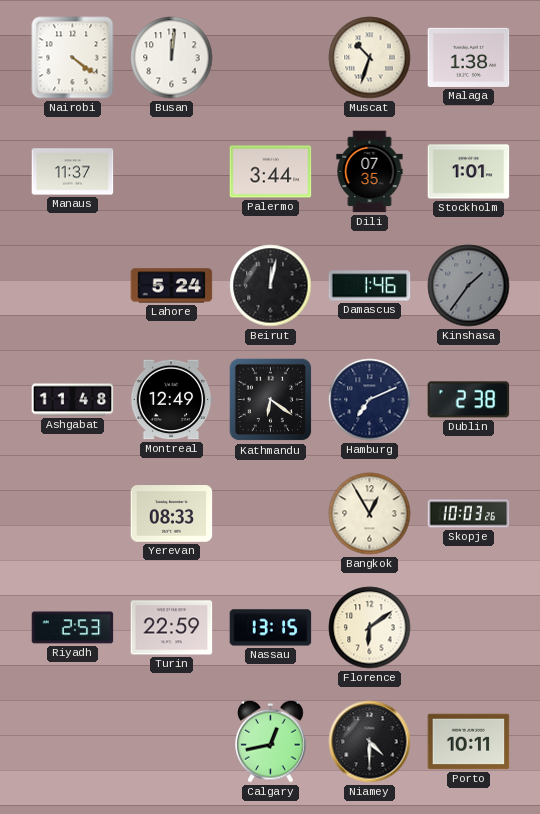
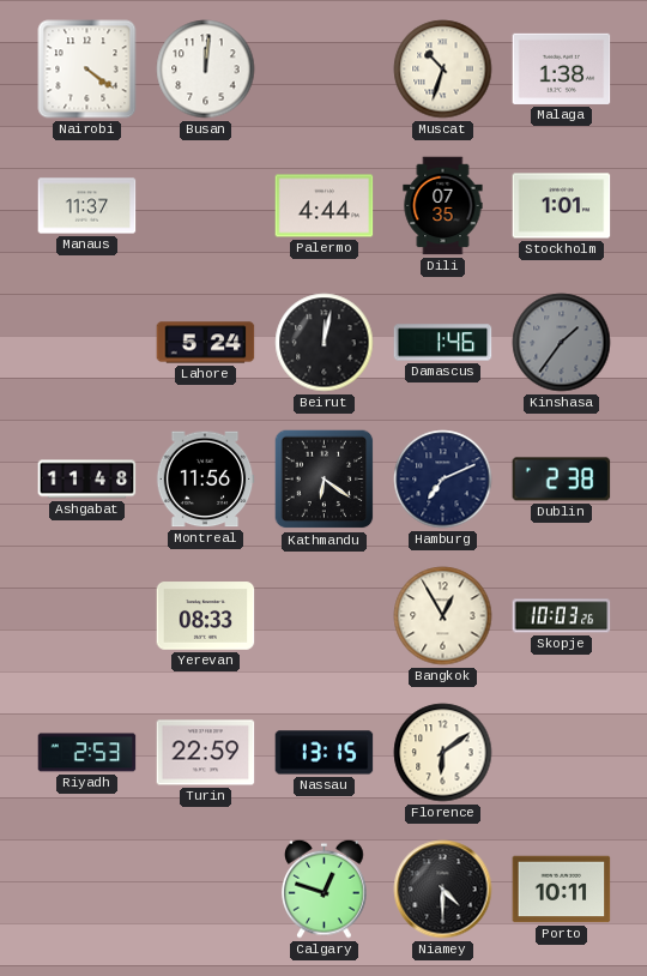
Palermo: 3:44 -> 4:44 (325, 206)
Montreal: 12:49 -> 11:56 (205, 480)
Calgary: 12:43 -> 12:48 (325, 888)
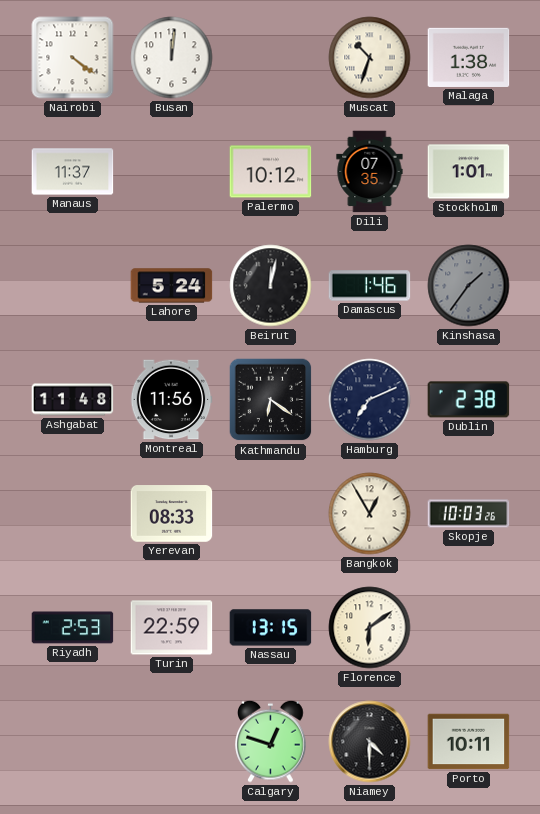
Palermo: 4:44 -> 10:12 (271, 172)
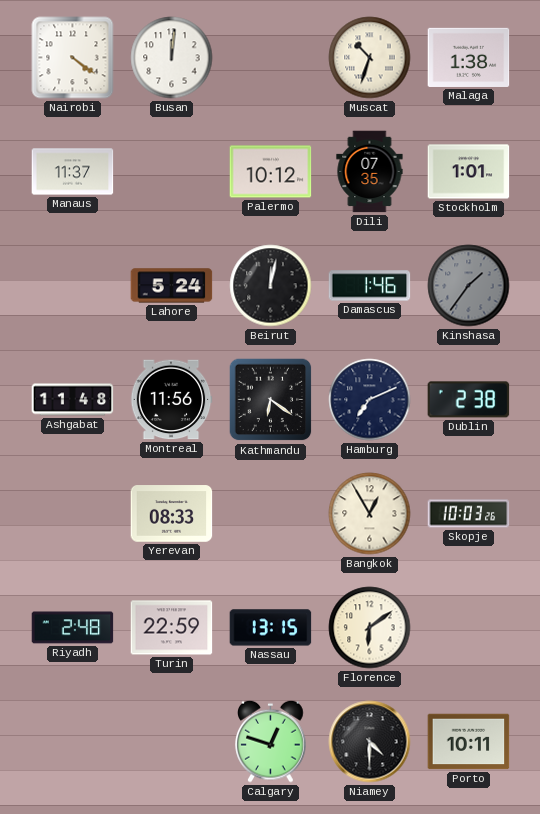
Riyadh: 2:53 -> 2:48 (73, 628)
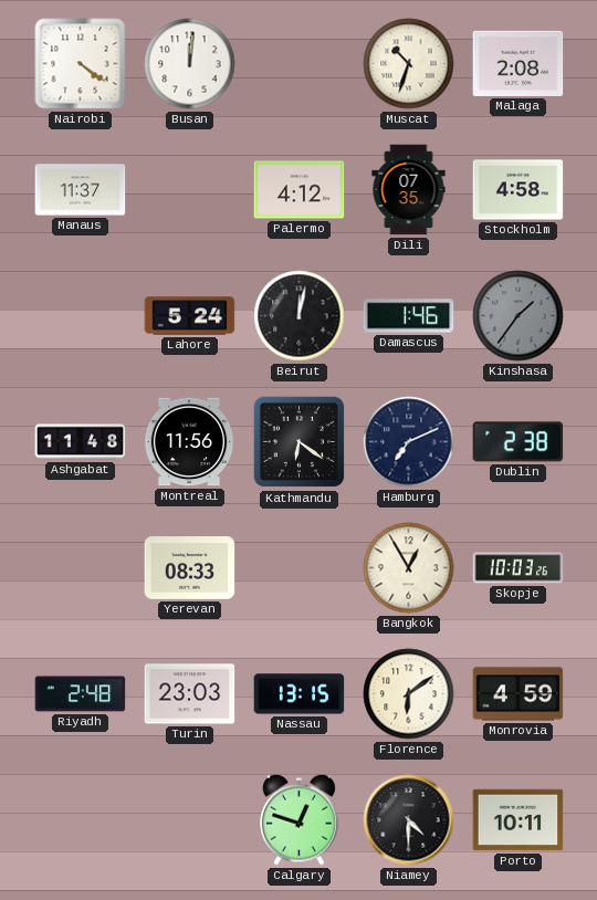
Malaga: 1:38 -> 2:08 (519, 63)
Palermo: 10:12 -> 4:12 (300, 190)
Stockholm: 1:01 -> 4:58 (519, 190)
Turin: 22:59 -> 23:03 (190, 694)
Monrovia: none -> 4:59 (519, 694)
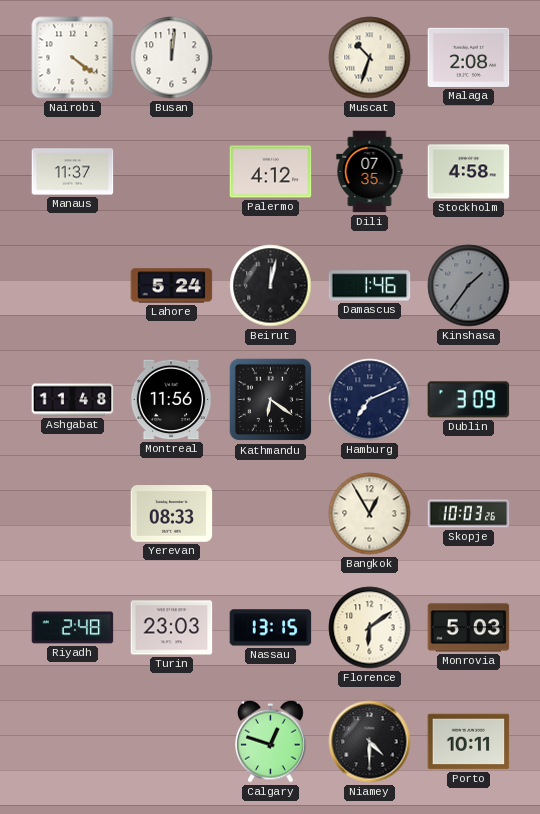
Dublin: 2:38 -> 3:09 (469, 400)
Monrovia: 4:59 -> 5:03 (469, 628)
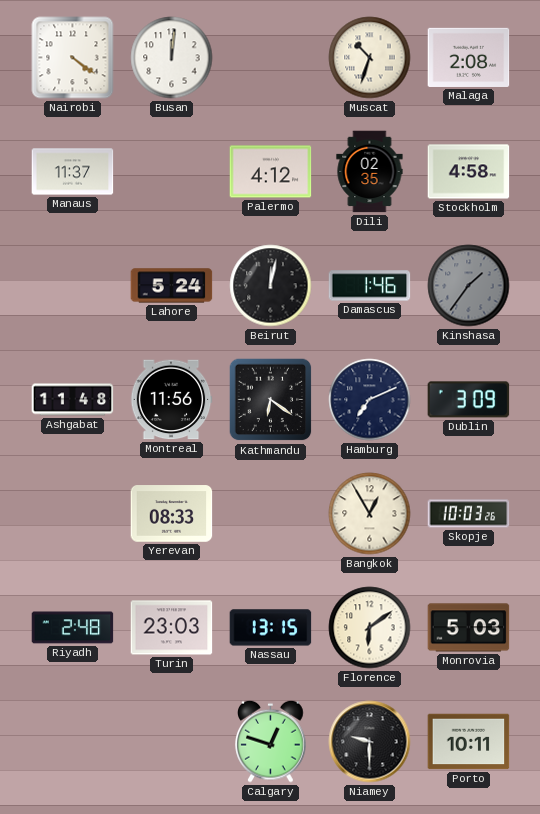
Dili: 07:35 -> 02:35 (370, 172)
Niamey: 4:30 -> 9:30 (370, 742)
